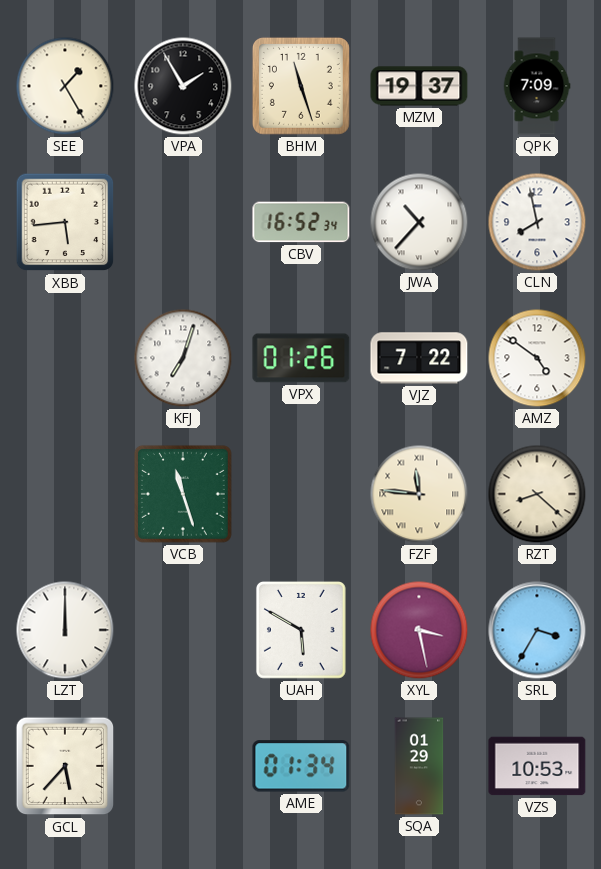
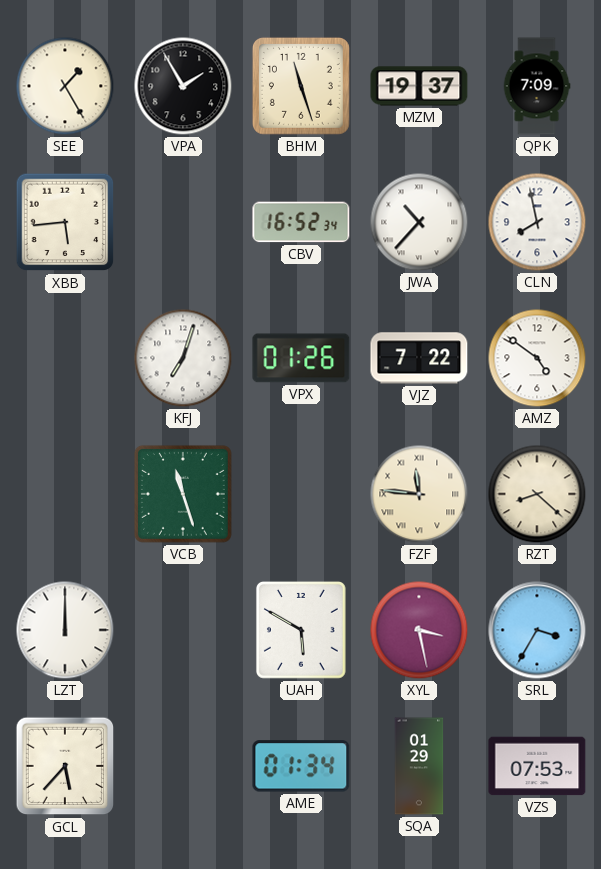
VZS: 10:53 -> 07:53 (537, 766)
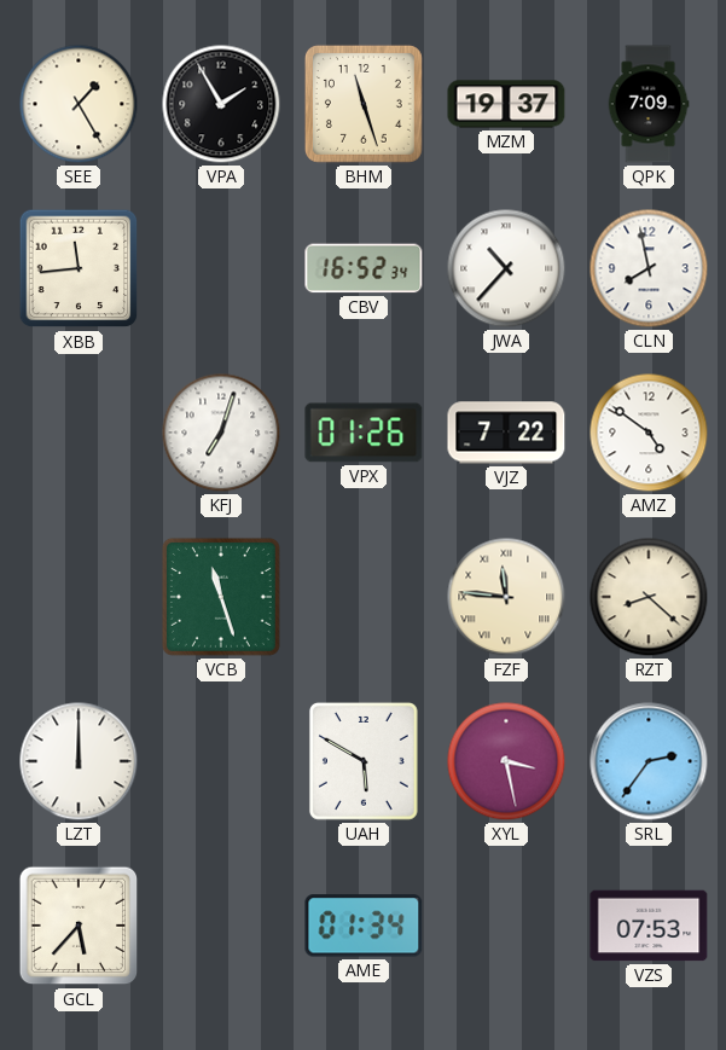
XBB: 5:44 -> 11:44 (79, 268)
SRL: 3:35 -> 2:36 (649, 761)
SQA: 01:29 -> none (419, 766)
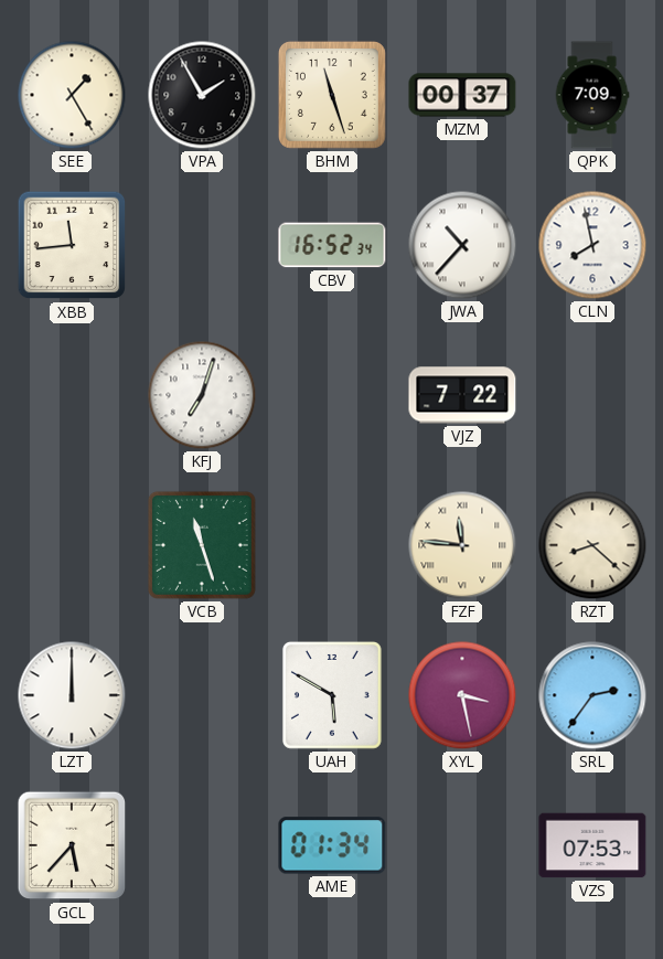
MZM: 19:37 -> 00:37 (462, 95)
VPX: 01:26 -> none (364, 433)
AMZ: 4:51 -> none (649, 433)
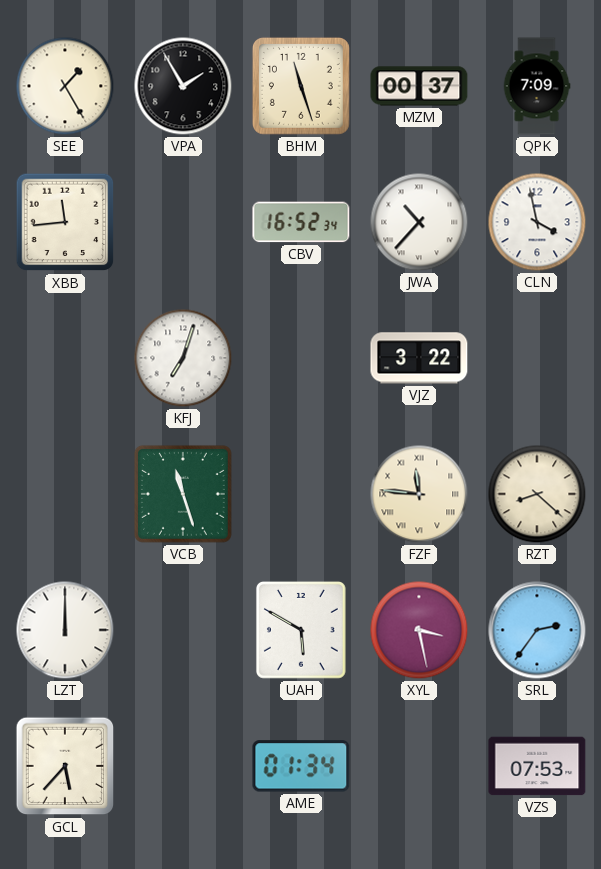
CLN: 7:58 -> 3:58 (537, 222)
VJZ: 7:22 -> 3:22 (419, 358)
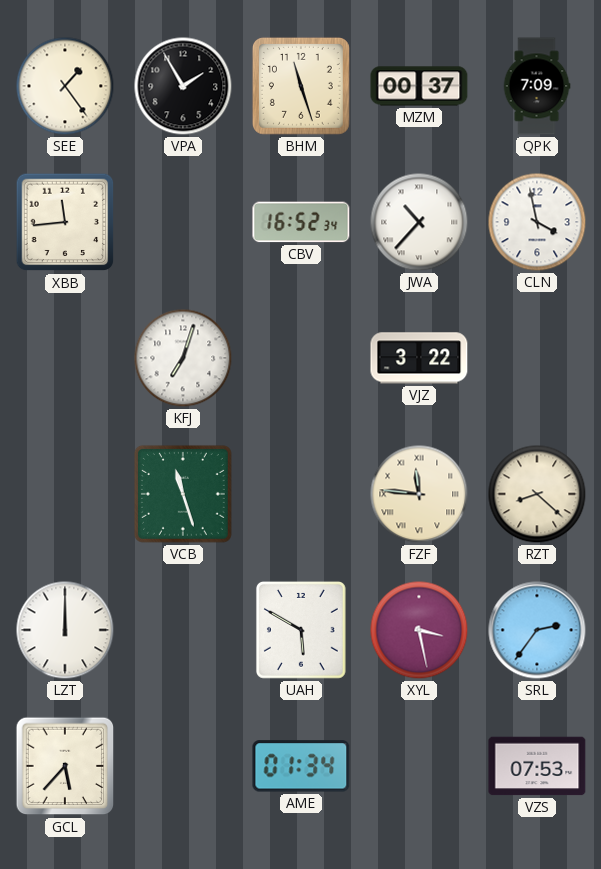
SEE: 1:25 -> 1:24 (65, 86)
